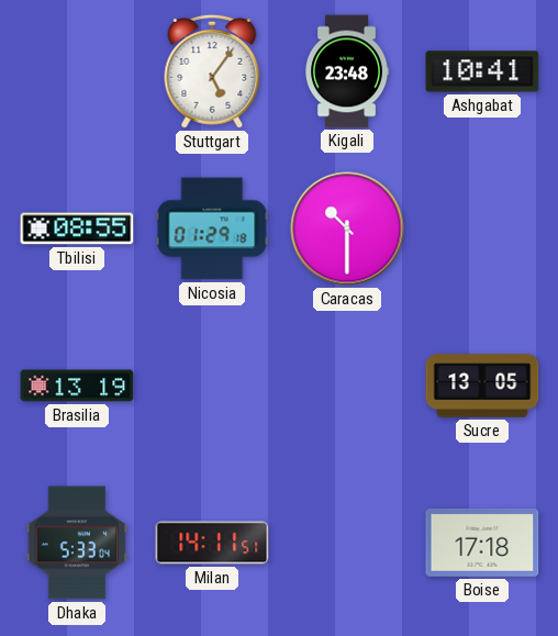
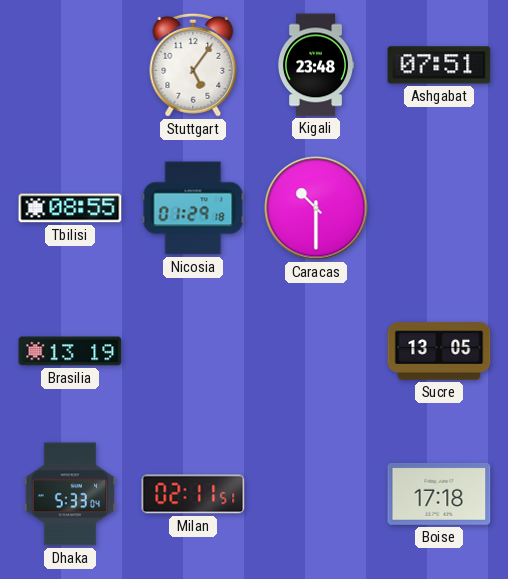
Ashgabat: 10:41 -> 07:51 (439, 65)
Milan: 14:11 -> 02:11 (193, 494)
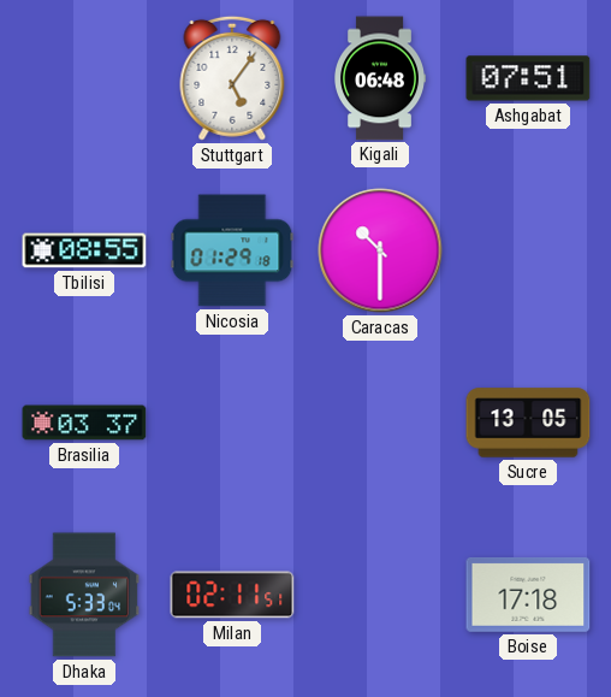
Kigali: 23:48 -> 06:48 (380, 78)
Brasilia: 13:19 -> 03:37 (84, 423)
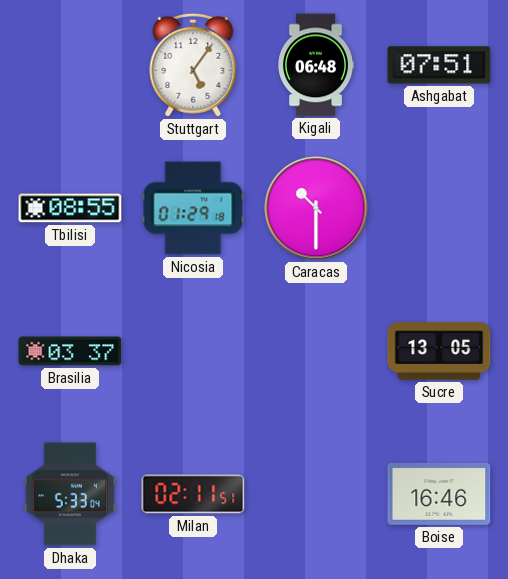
Boise: 17:18 -> 16:46 (439, 494)
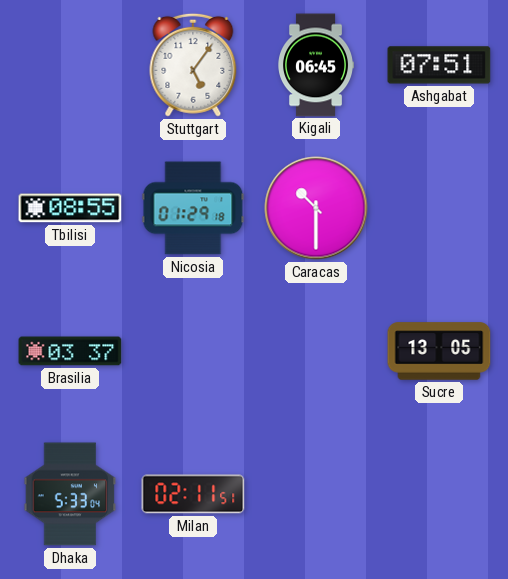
Kigali: 06:48 -> 06:45 (316, 65)
Boise: 16:46 -> none (439, 494)
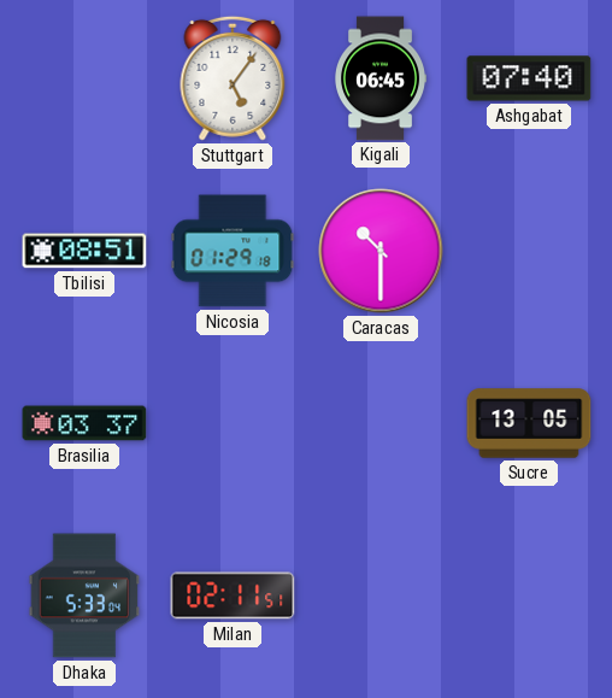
Ashgabat: 07:51 -> 07:40 (529, 78)
Tbilisi: 08:55 -> 08:51 (84, 251)
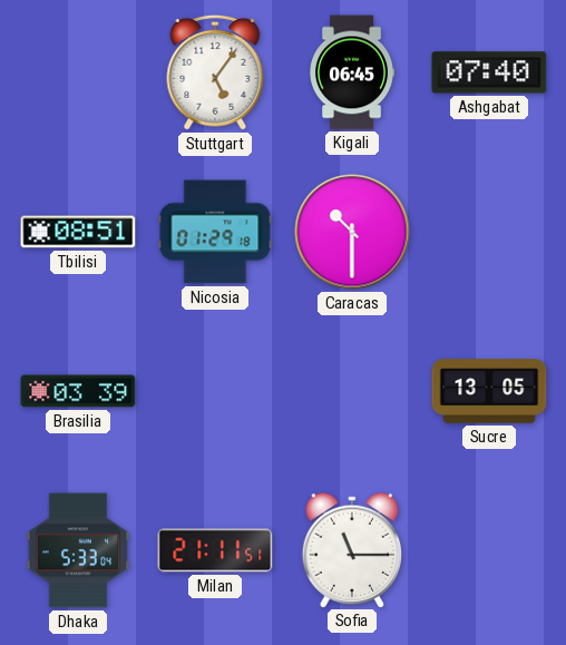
Brasilia: 03:37 -> 03:39 (78, 391)
Milan: 02:11 -> 21:11 (215, 550)
Sofia: none -> 11:15 (352, 549)
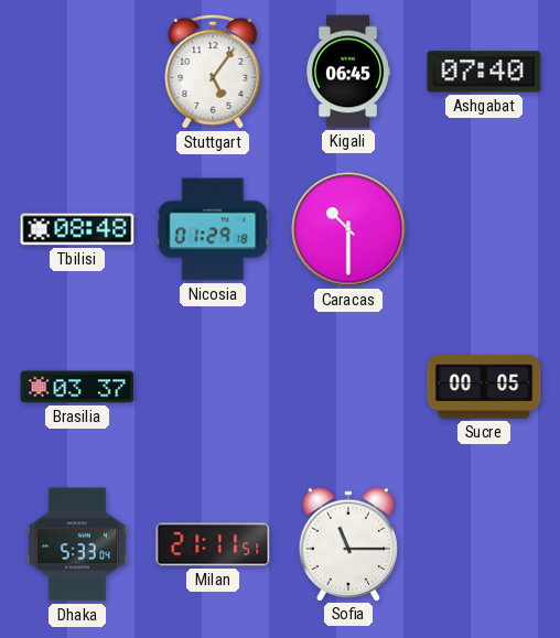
Tbilisi: 08:51 -> 08:48 (77, 229)
Brasilia: 03:39 -> 03:37 (77, 387)
Sucre: 13:05 -> 00:05 (484, 387)
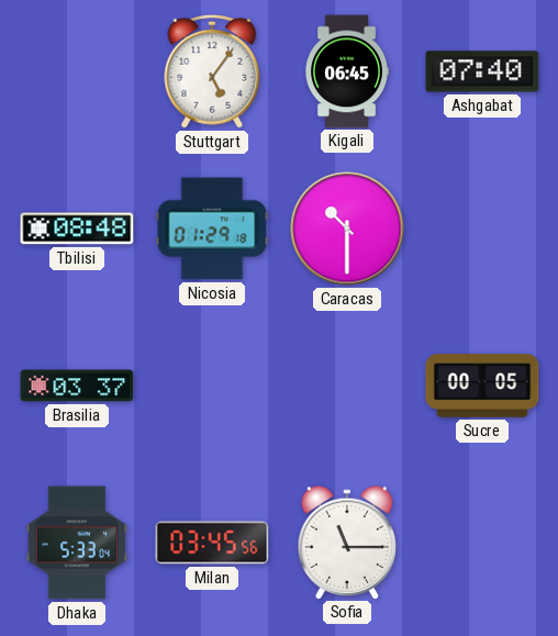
Milan: 21:11 -> 03:45 (212, 543)
